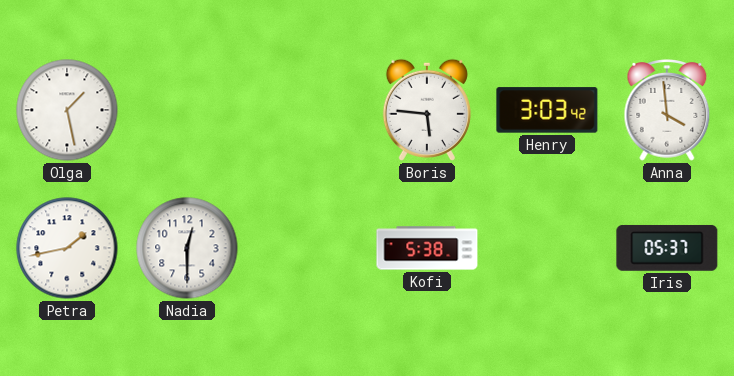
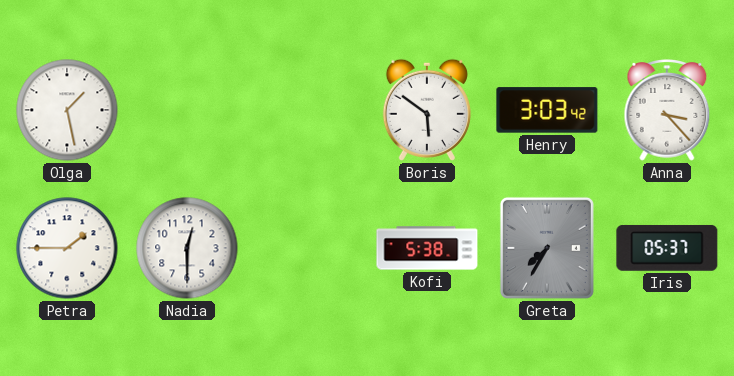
Boris: 5:46 -> 5:51 (427, 110)
Anna: 3:59 -> 3:23 (667, 111)
Petra: 1:43 -> 1:45 (67, 248)
Greta: none -> 7:35 (547, 248)
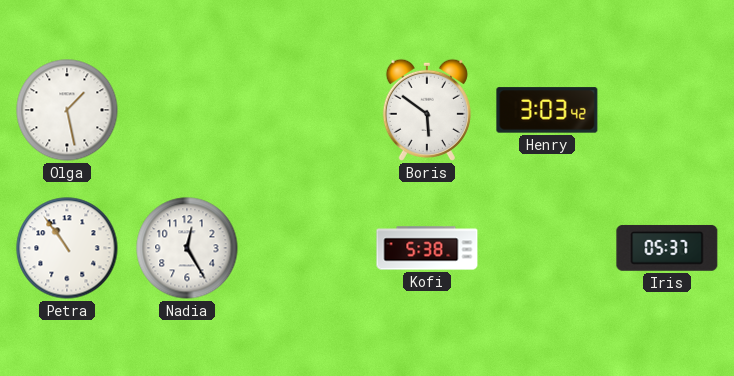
Anna: 3:23 -> none (667, 111)
Petra: 1:45 -> 10:54 (67, 248)
Nadia: 12:30 -> 12:25 (187, 248)
Greta: 7:35 -> none (547, 248)
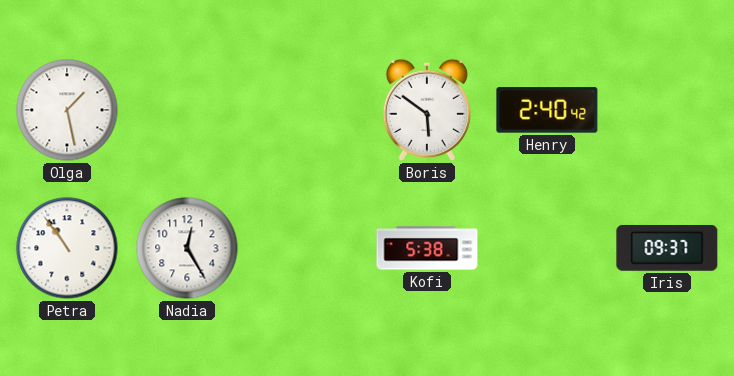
Henry: 3:03 -> 2:40 (547, 110)
Iris: 05:37 -> 09:37 (667, 248)
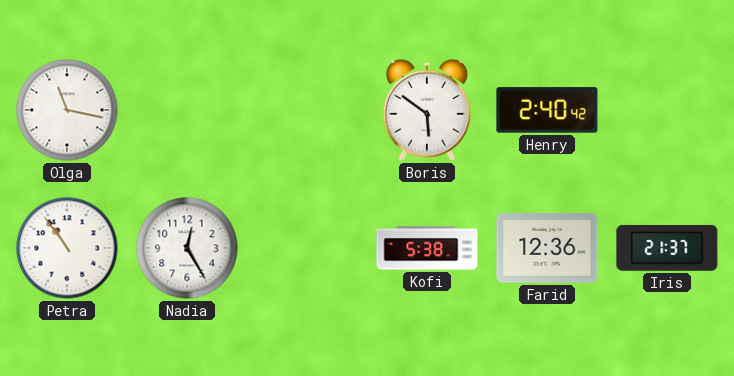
Olga: 1:28 -> 11:17 (67, 110)
Farid: none -> 12:36 (547, 248)
Iris: 09:37 -> 21:37 (667, 248)
